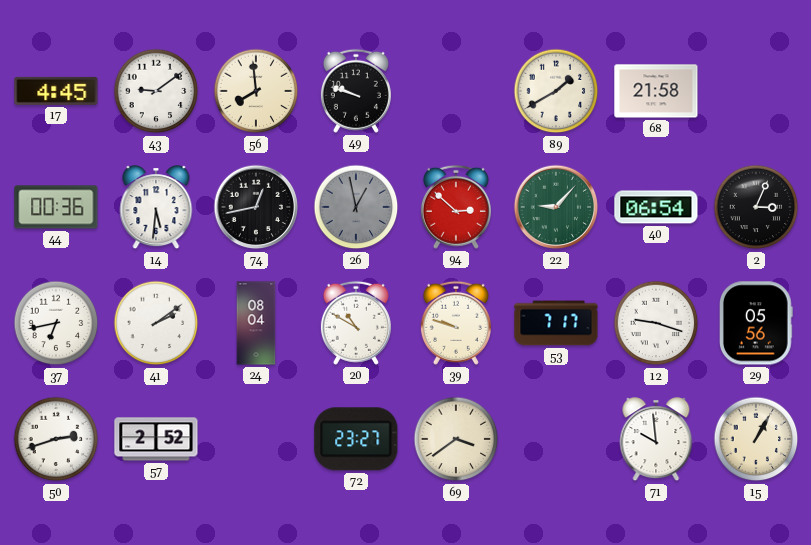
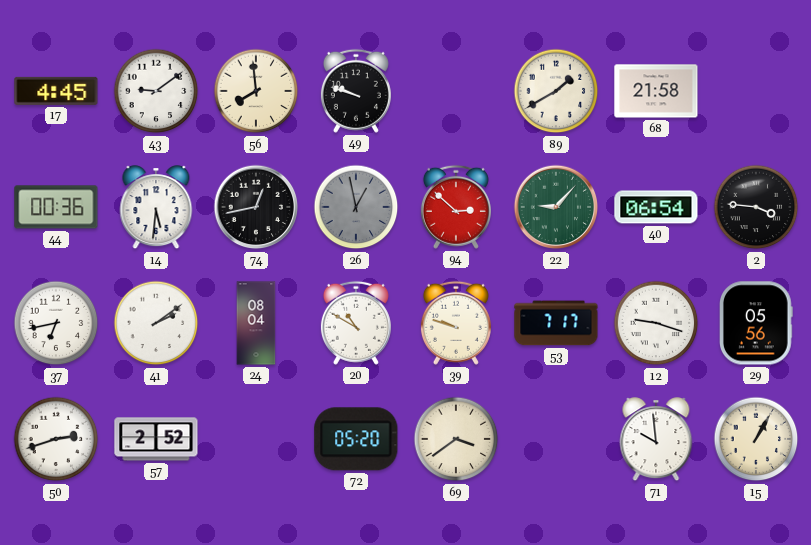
2: 3:04 -> 3:46 (756, 207)
72: 23:27 -> 05:20 (356, 439)
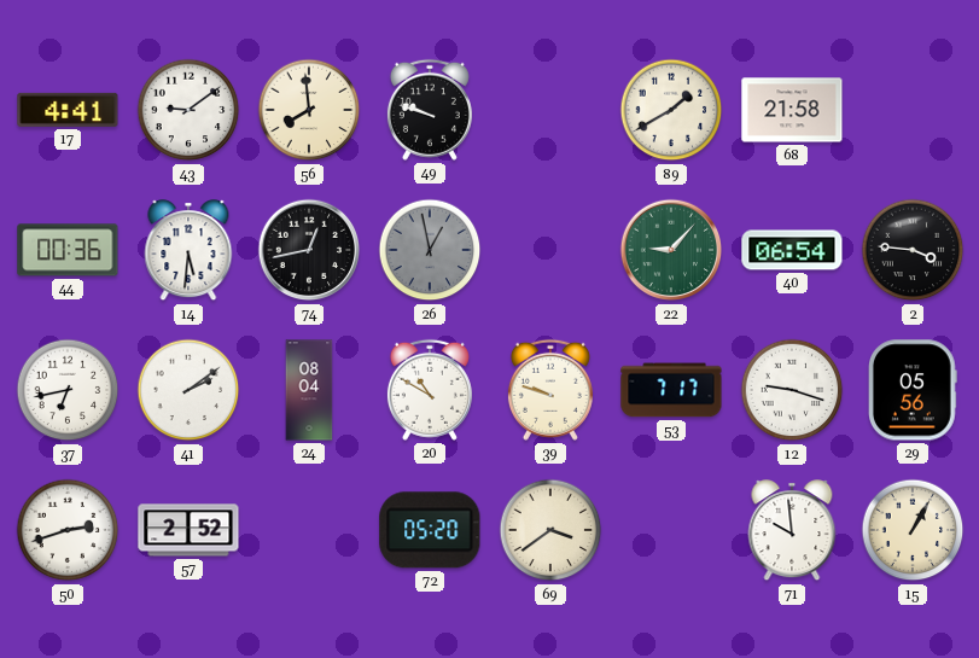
17: 4:45 -> 4:41 (68, 110)
94: 2:52 -> none (456, 207)
